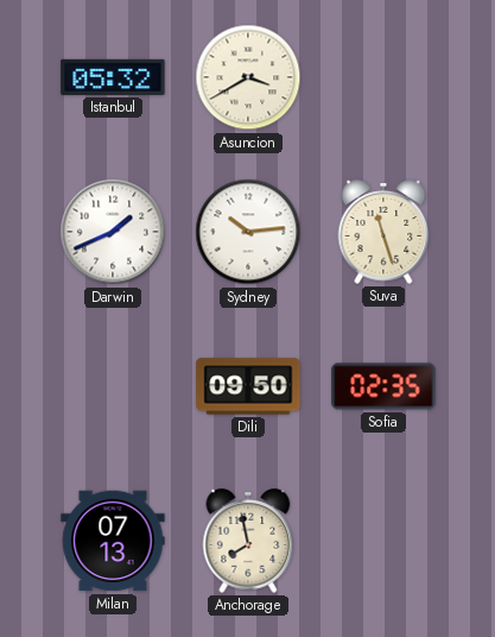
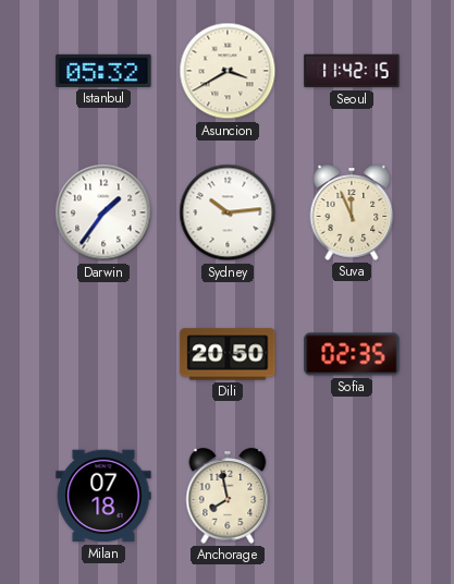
Seoul: none -> 11:42 (352, 71)
Darwin: 1:41 -> 1:36 (103, 212)
Suva: 11:27 -> 11:56 (352, 212)
Dili: 09:50 -> 20:50 (228, 354)
Milan: 07:13 -> 07:18 (103, 496)
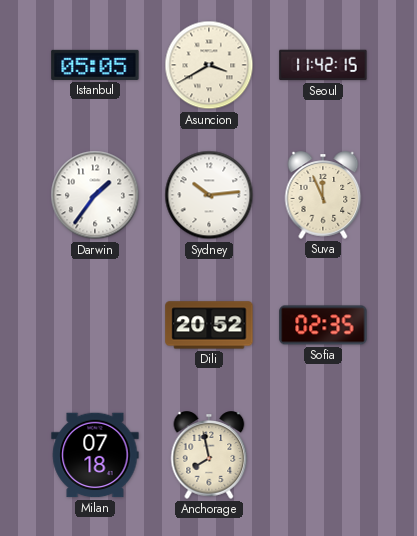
Istanbul: 05:32 -> 05:05 (95, 65)
Dili: 20:50 -> 20:52 (209, 325)
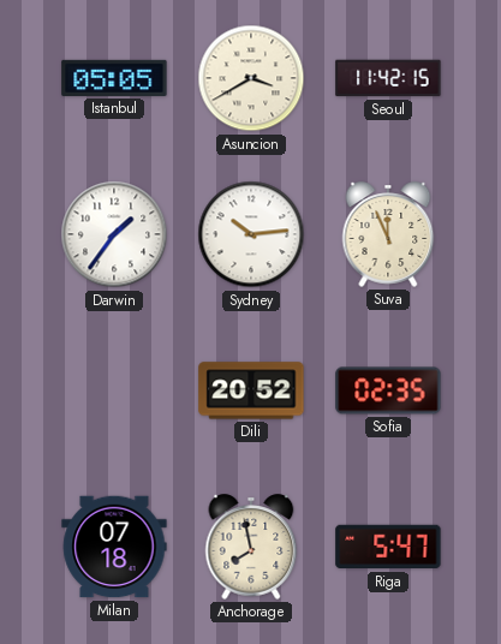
Riga: none -> 5:47 (388, 547)
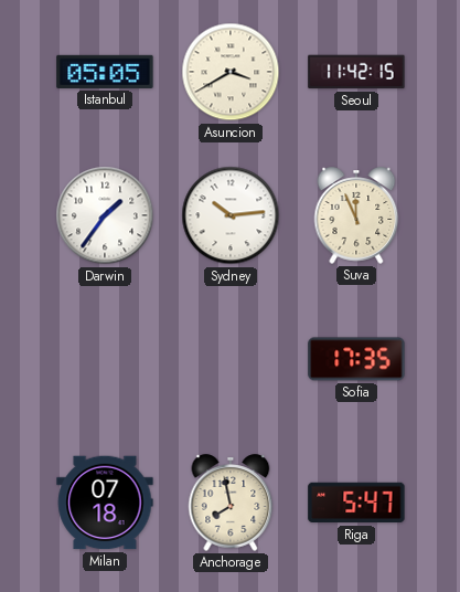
Dili: 20:52 -> none (251, 390)
Sofia: 02:35 -> 17:35 (356, 359)
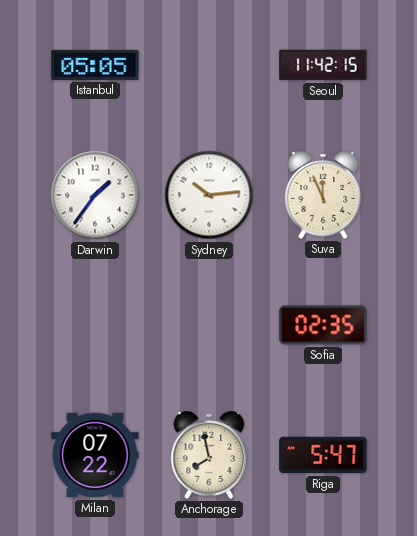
Asuncion: 3:40 -> none (231, 72)
Sofia: 17:35 -> 02:35 (323, 325)
Milan: 07:18 -> 07:22 (95, 455)
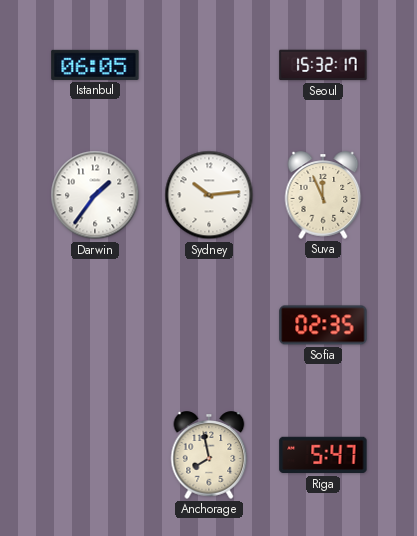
Istanbul: 05:05 -> 06:05 (95, 65)
Seoul: 11:42 -> 15:32 (323, 65)
Milan: 07:22 -> none (95, 455)
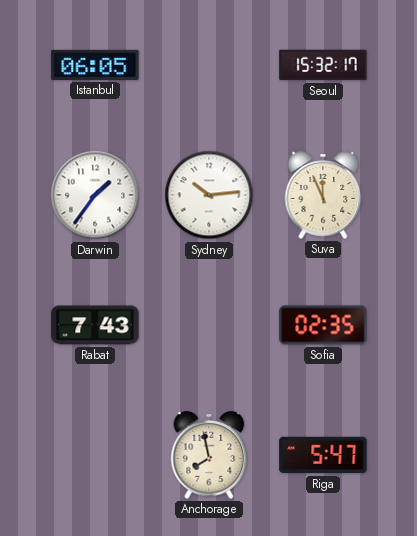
Rabat: none -> 7:43 (95, 325)
